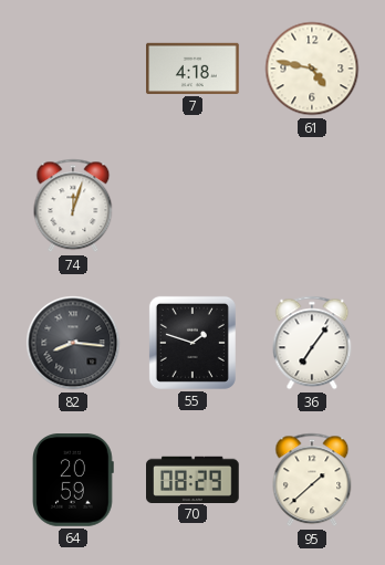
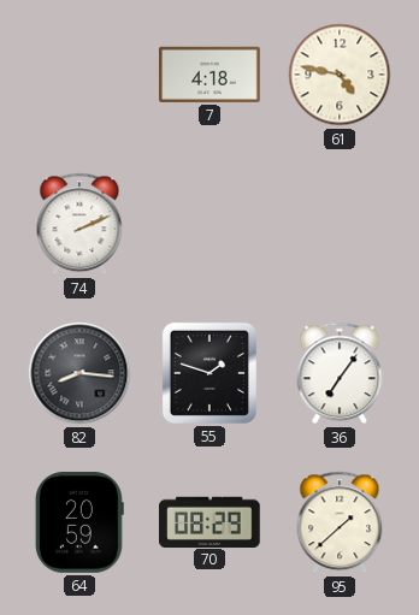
74: 12:03 -> 2:11 (79, 224)
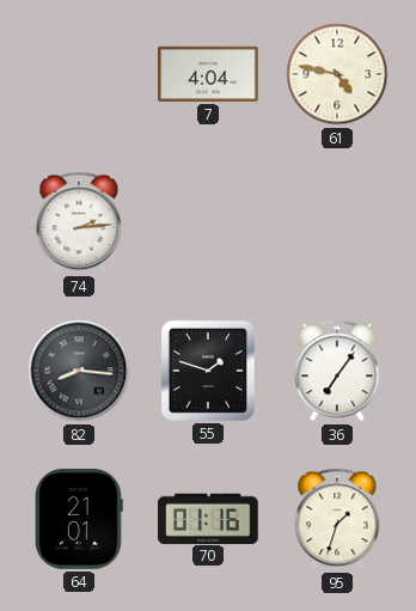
7: 4:18 -> 4:04 (208, 74)
74: 2:11 -> 2:14 (79, 222)
64: 20:59 -> 21:01 (80, 519)
70: 08:29 -> 01:16 (208, 518)
95: 1:38 -> 1:33 (337, 519)
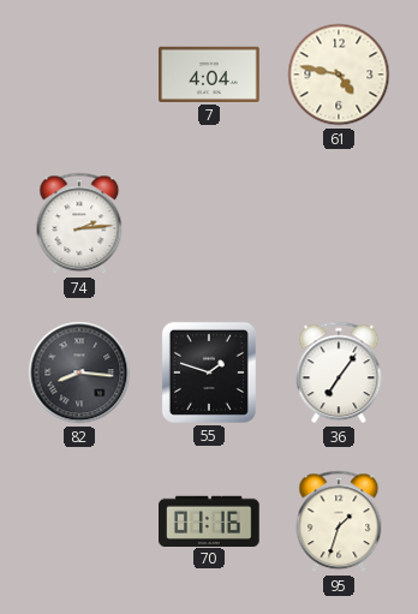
64: 21:01 -> none (80, 519)
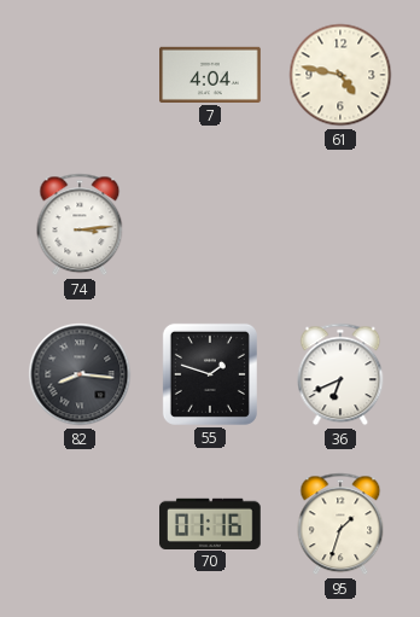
74: 2:14 -> 3:14 (80, 225)
36: 7:06 -> 6:41 (340, 374)
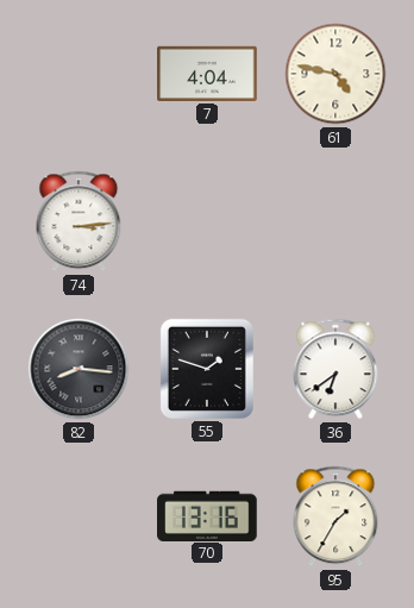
36: 6:41 -> 6:39 (335, 369)
70: 01:16 -> 13:16 (207, 515)
95: 1:33 -> 1:35 (335, 516)
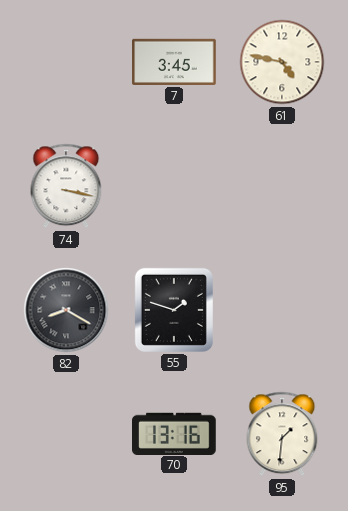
7: 4:04 -> 3:45 (174, 62)
74: 3:14 -> 3:17 (66, 186)
82: 8:16 -> 8:20 (66, 310)
36: 6:39 -> none (335, 369)
95: 1:35 -> 1:31 (282, 434)
